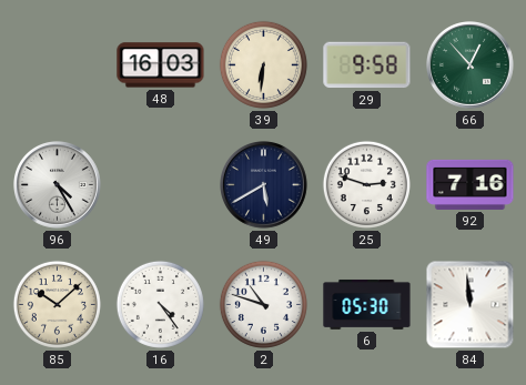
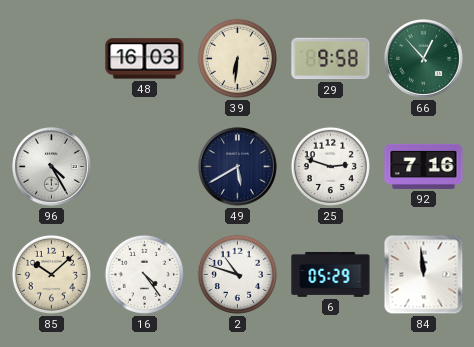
6: 05:30 -> 05:29 (331, 275)
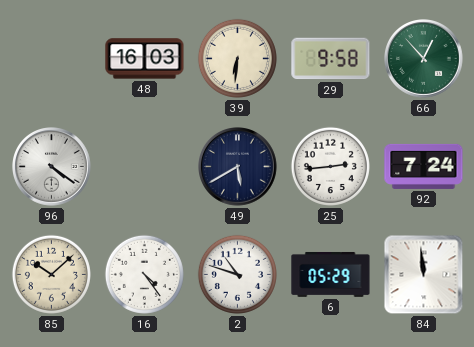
96: 4:25 -> 4:21 (52, 167)
25: 2:48 -> 2:44 (330, 166)
92: 7:16 -> 7:24 (424, 166)
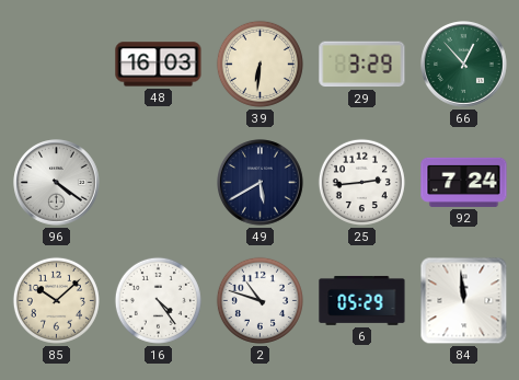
29: 9:58 -> 3:29 (362, 65)
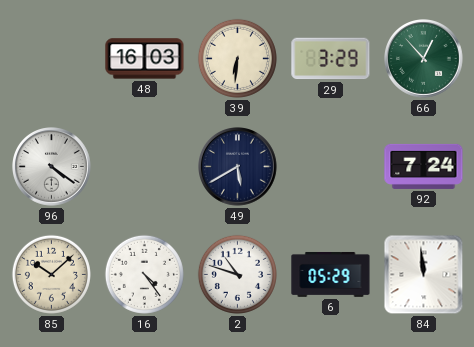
25: 2:44 -> none (361, 182)
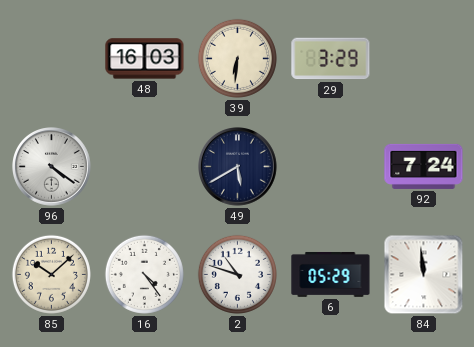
66: 12:53 -> none (424, 59)
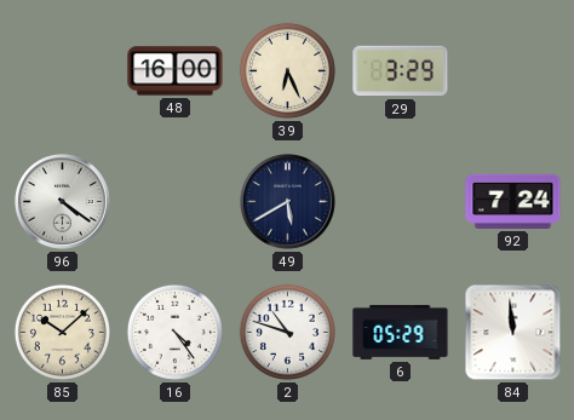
48: 16:03 -> 16:00 (176, 71)
39: 6:31 -> 6:26 (287, 70)
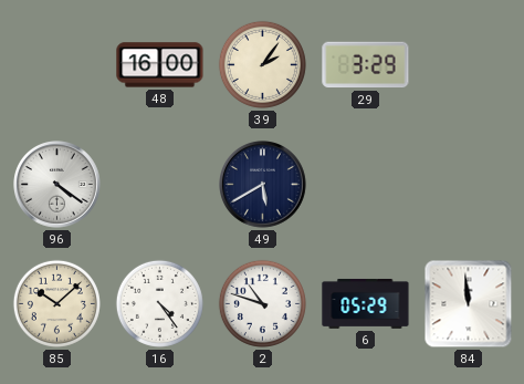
39: 6:26 -> 2:06 (262, 64)
92: 7:24 -> none (513, 201)
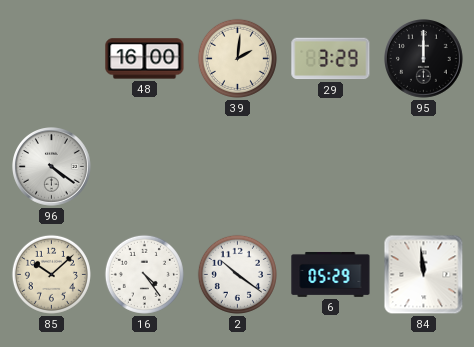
39: 2:06 -> 2:01 (237, 58)
95: none -> 12:00 (424, 59)
49: 5:40 -> none (263, 185)
2: 10:48 -> 10:21 (237, 274)
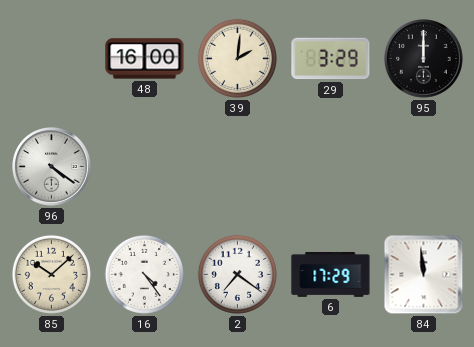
2: 10:21 -> 7:21 (237, 274)
6: 05:29 -> 17:29 (331, 275)
